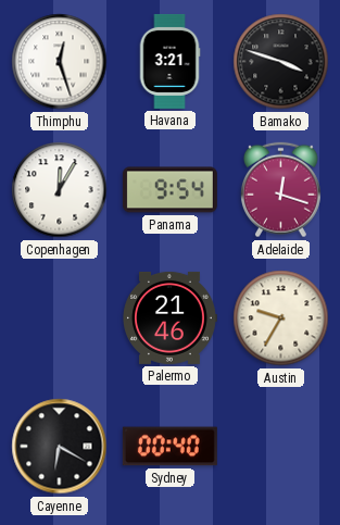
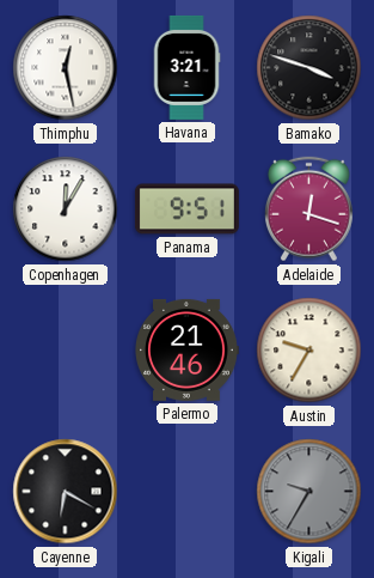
Thimphu: 12:27 -> 12:28 (66, 68)
Panama: 9:54 -> 9:51 (186, 209)
Sydney: 00:40 -> none (169, 447)
Kigali: none -> 9:35 (309, 492)
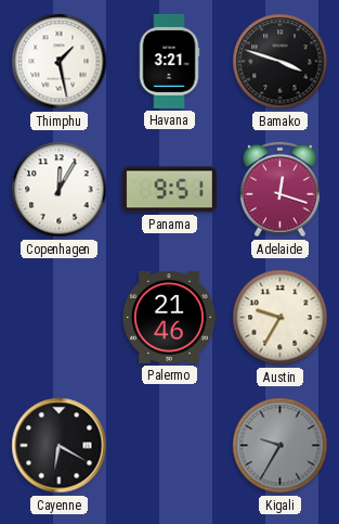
Thimphu: 12:28 -> 1:28 (60, 62)
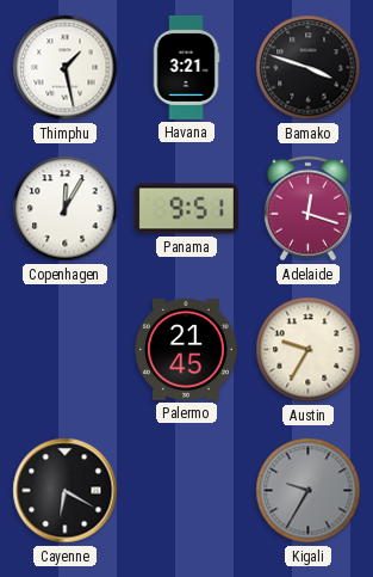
Palermo: 21:46 -> 21:45 (187, 349)
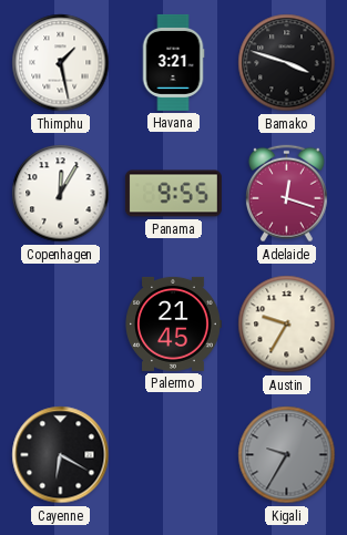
Panama: 9:51 -> 9:55 (173, 194)
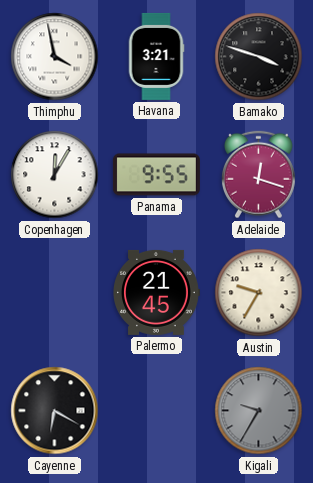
Thimphu: 1:28 -> 3:58 (55, 57)
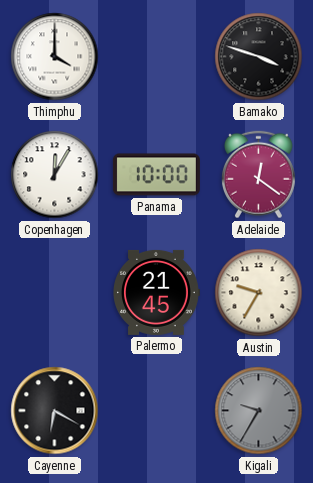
Thimphu: 3:58 -> 4:00 (55, 57)
Havana: 3:21 -> none (156, 56)
Panama: 9:55 -> 10:00 (156, 175)
Adelaide: 12:18 -> 12:21 (258, 175)
